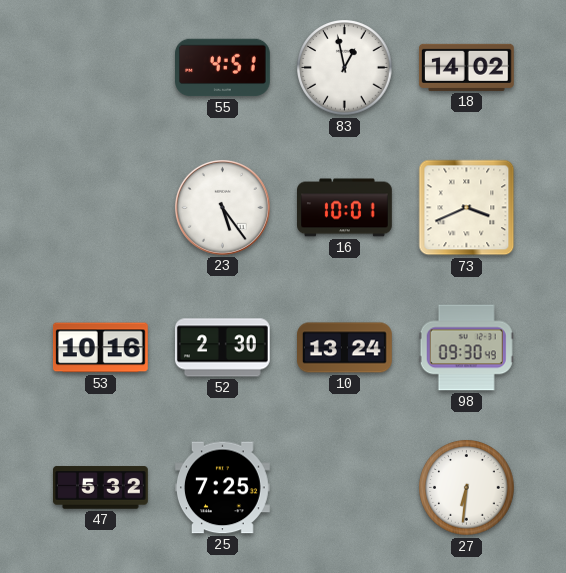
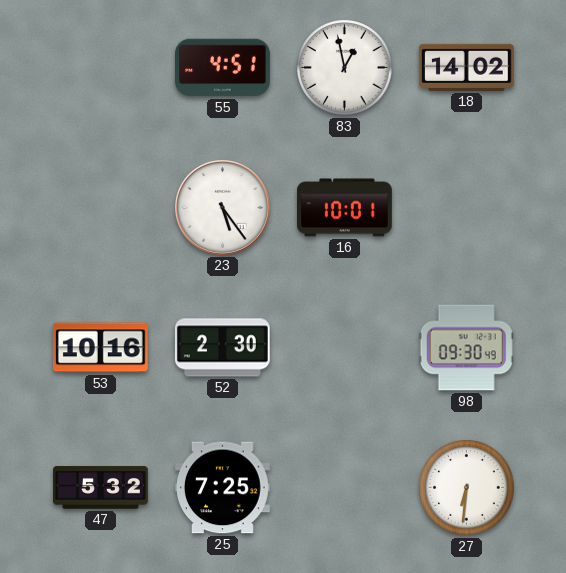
73: 3:41 -> none (467, 208)
10: 13:24 -> none (345, 348)
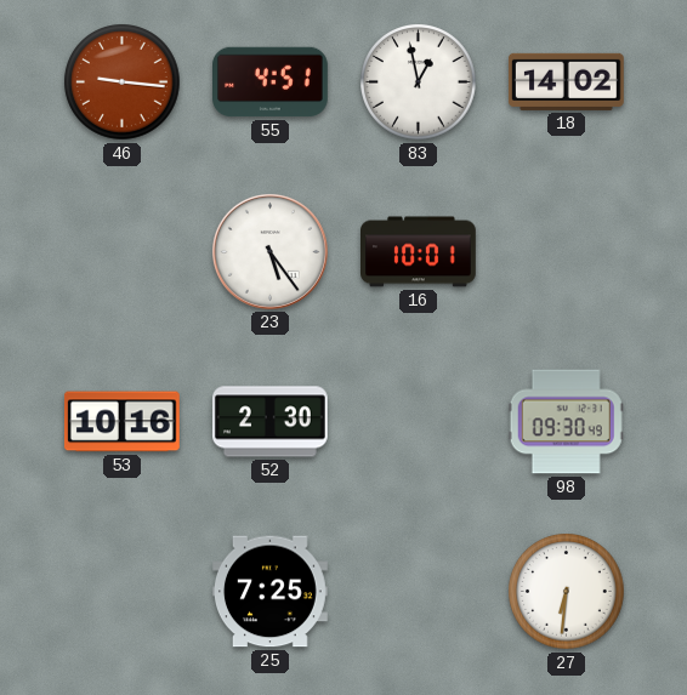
46: none -> 9:16 (123, 82)
47: 5:32 -> none (101, 488)
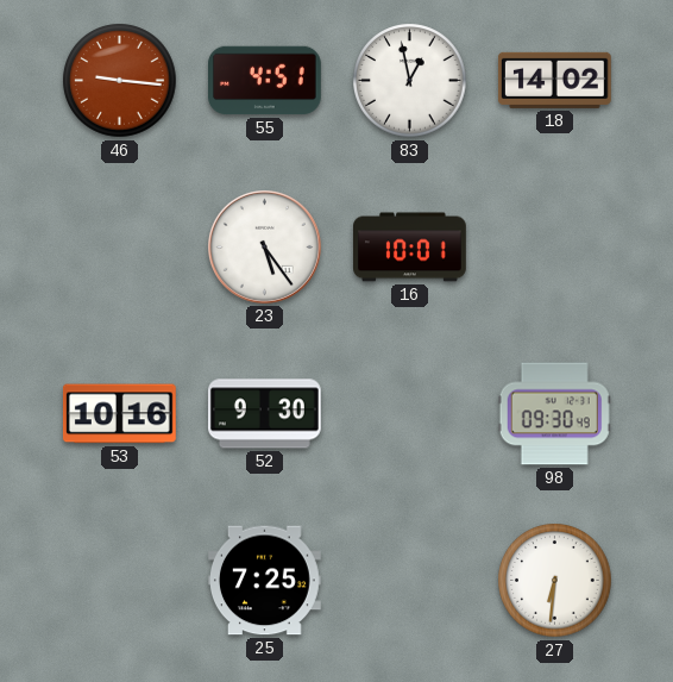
52: 2:30 -> 9:30 (264, 414)
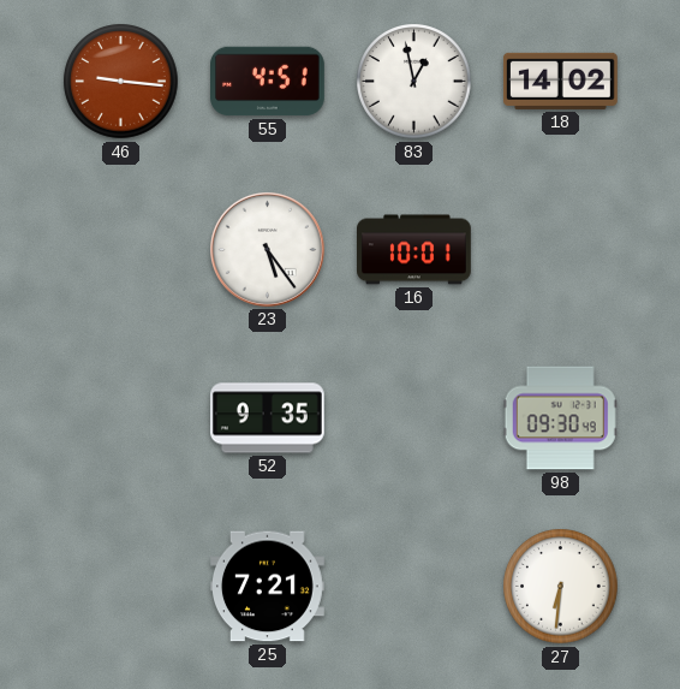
53: 10:16 -> none (119, 414)
52: 9:30 -> 9:35 (267, 418)
25: 7:25 -> 7:21 (268, 587)
